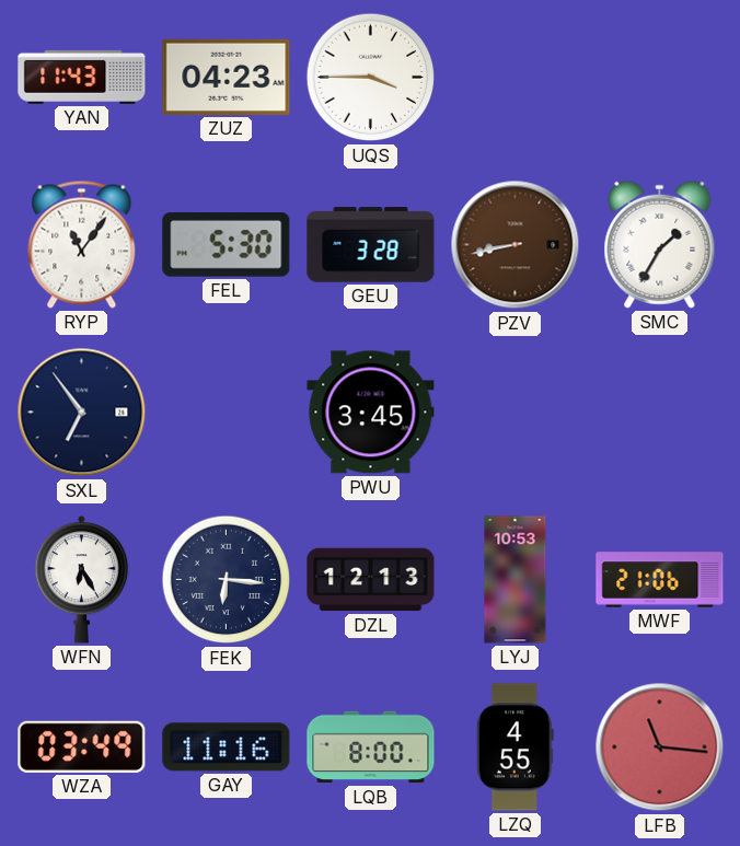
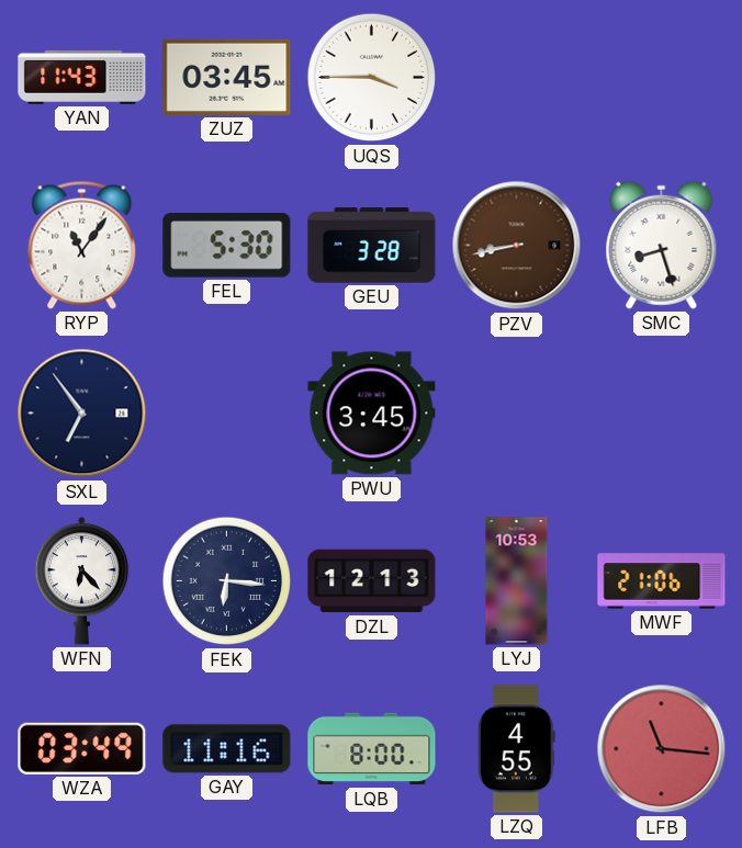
ZUZ: 04:23 -> 03:45 (227, 77)
SMC: 1:35 -> 8:27 (662, 245)
WFN: 6:25 -> 6:23 (82, 580)
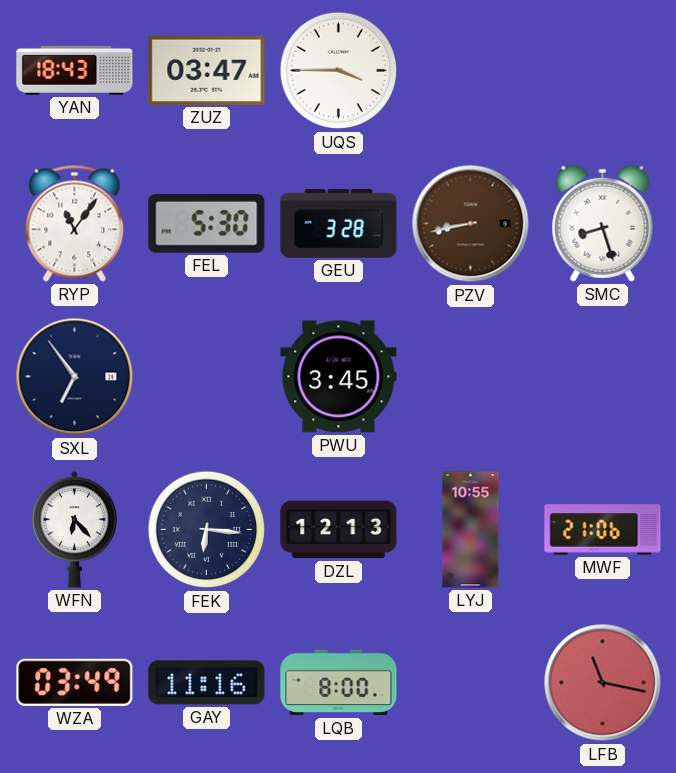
YAN: 11:43 -> 18:43 (75, 70)
ZUZ: 03:45 -> 03:47 (207, 70)
LYJ: 10:53 -> 10:55 (471, 530)
LZQ: 4:55 -> none (516, 749)
LFB: 11:16 -> 11:17 (603, 683)
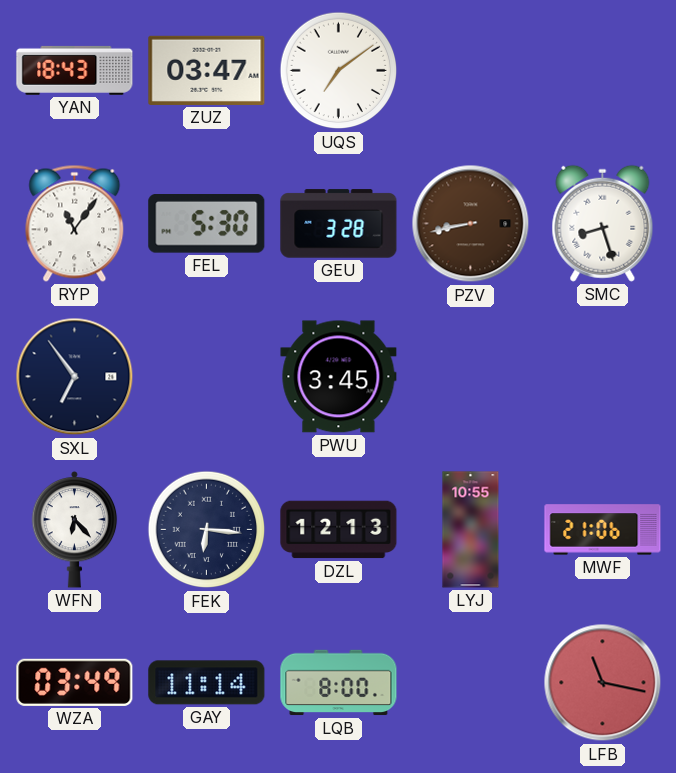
UQS: 3:45 -> 7:09 (339, 71)
GAY: 11:16 -> 11:14 (207, 683)
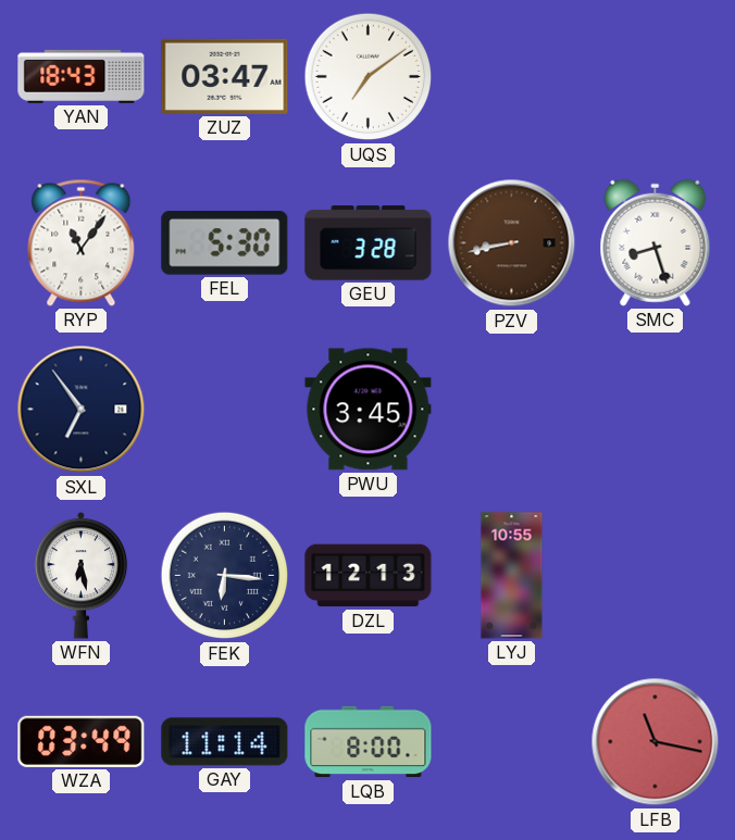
WFN: 6:23 -> 6:28 (82, 575)
MWF: 21:06 -> none (603, 530)
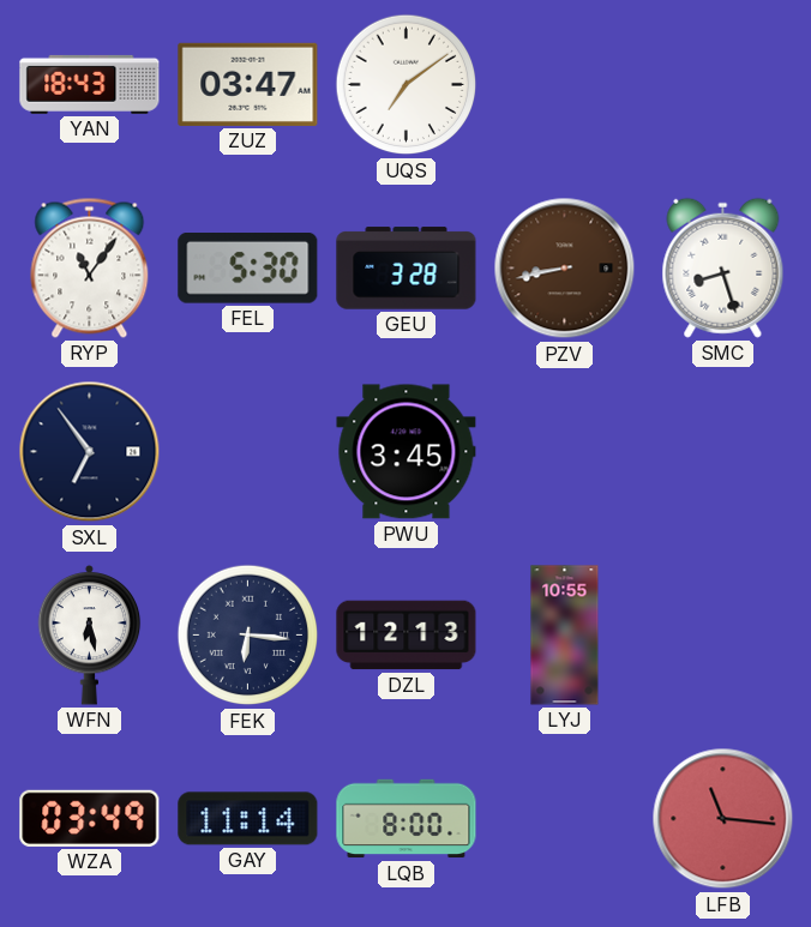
LFB: 11:17 -> 11:16 (723, 819)
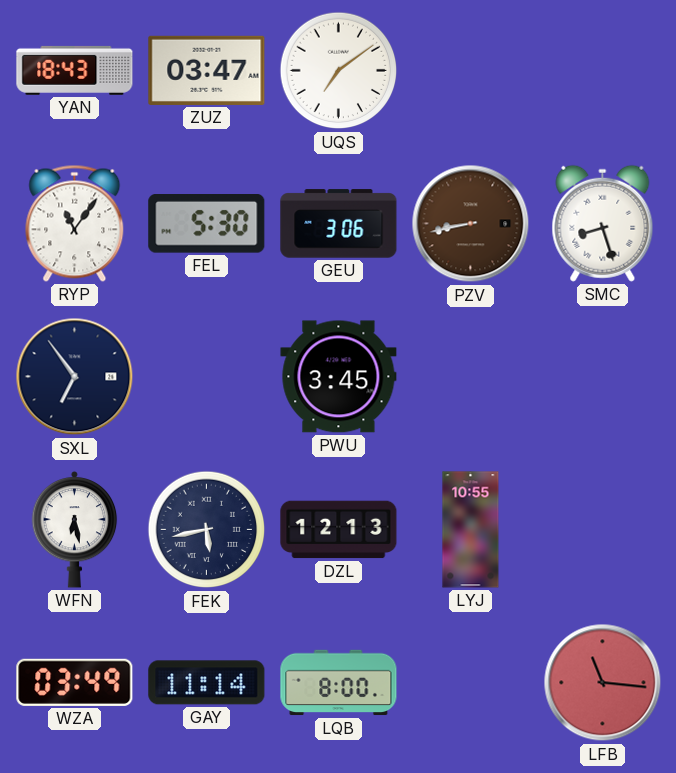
GEU: 3:28 -> 3:06 (339, 224)
FEK: 6:16 -> 5:43 (207, 530)
